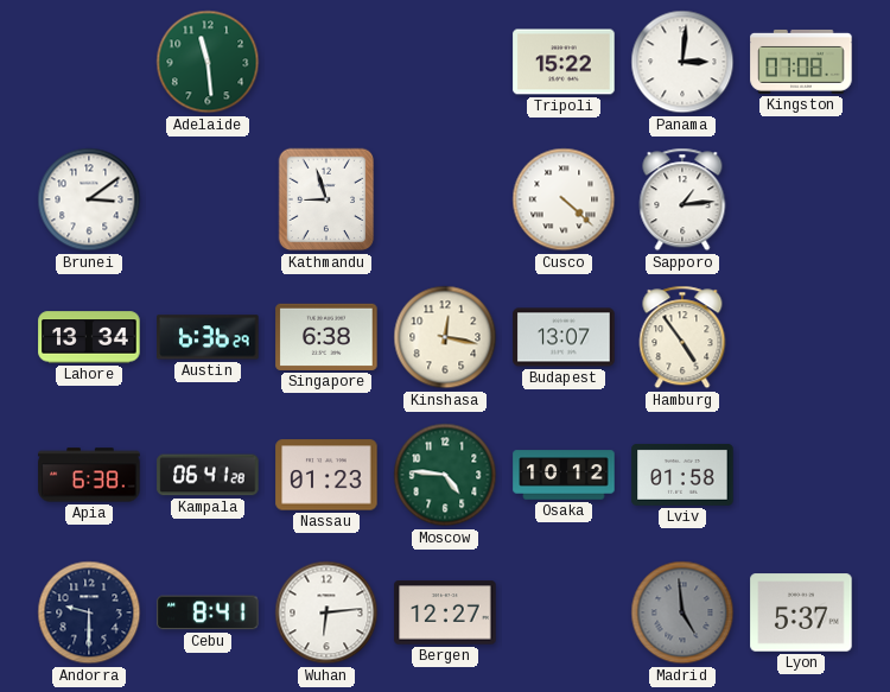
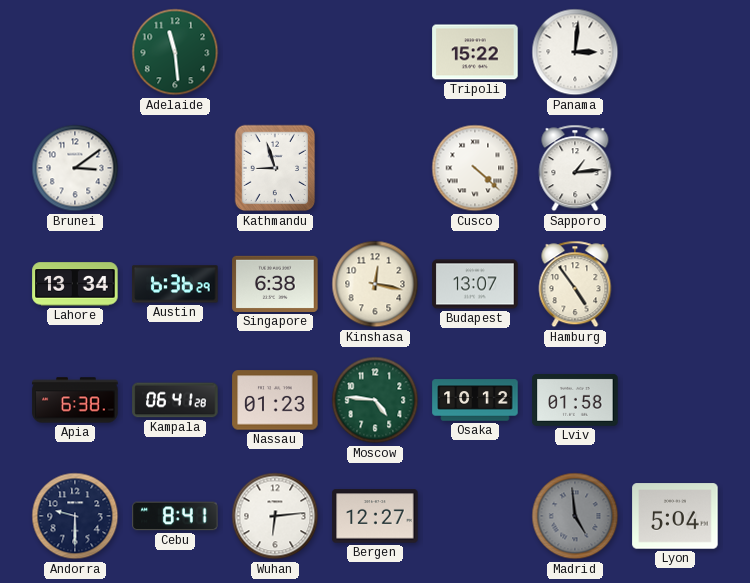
Kingston: 07:08 -> none (801, 62)
Lyon: 5:37 -> 5:04 (675, 516)
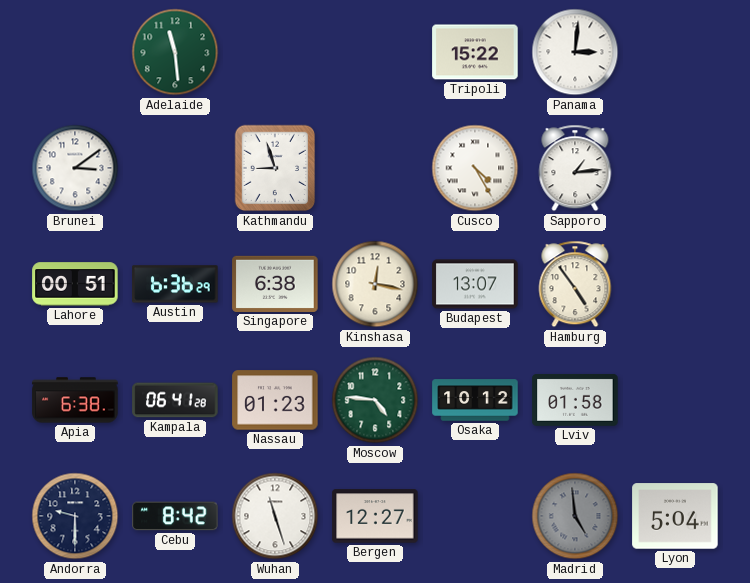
Cusco: 4:22 -> 4:25 (475, 168)
Lahore: 13:34 -> 00:51 (75, 284)
Cebu: 8:41 -> 8:42 (175, 516)
Wuhan: 6:14 -> 11:27 (275, 516)
